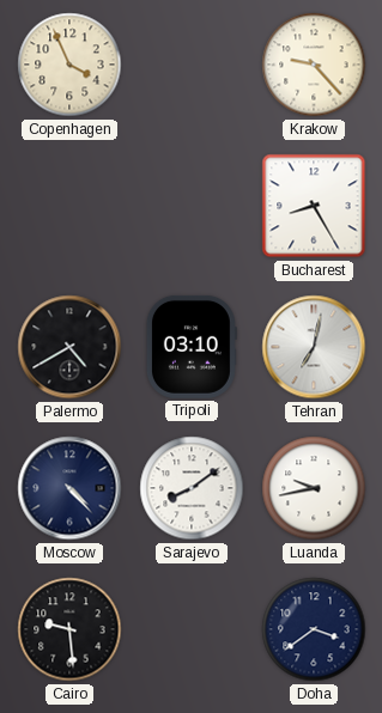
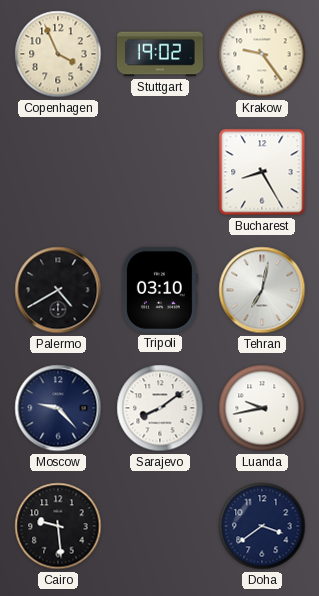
Stuttgart: none -> 19:02 (160, 54)
Krakow: 9:23 -> 9:24 (262, 54)
Moscow: 4:23 -> 9:23 (58, 408)
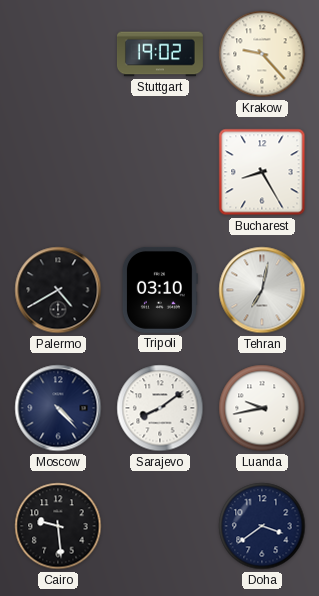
Copenhagen: 3:56 -> none (58, 54)
Krakow: 9:24 -> 9:23 (262, 54)
Moscow: 9:23 -> 4:23 (58, 408)
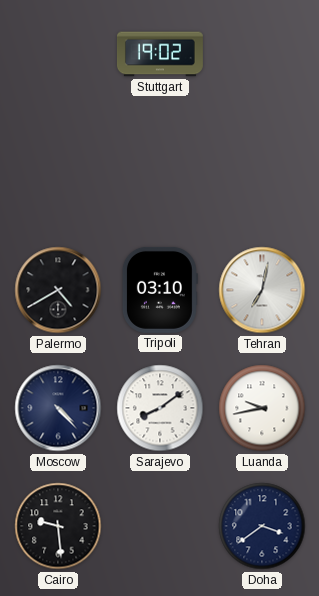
Krakow: 9:23 -> none (262, 54)
Bucharest: 8:25 -> none (262, 172)
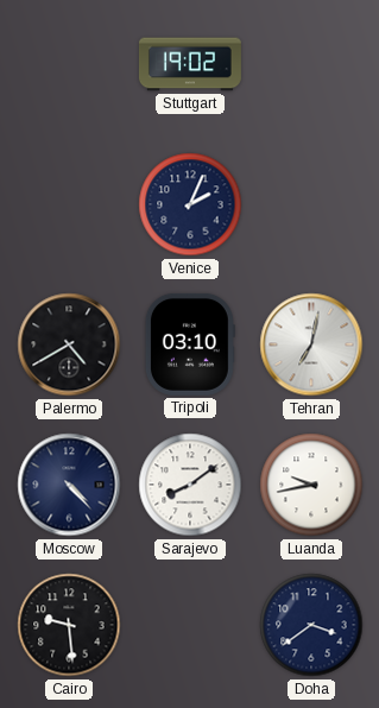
Venice: none -> 2:04 (190, 204)
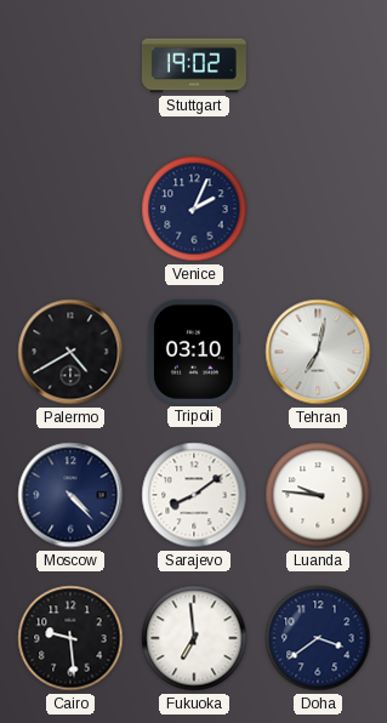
Luanda: 9:43 -> 9:46 (318, 495)
Fukuoka: none -> 6:59 (194, 638)
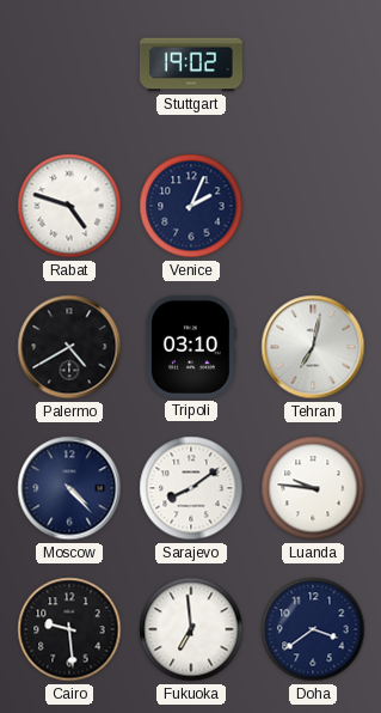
Rabat: none -> 4:48 (69, 206)
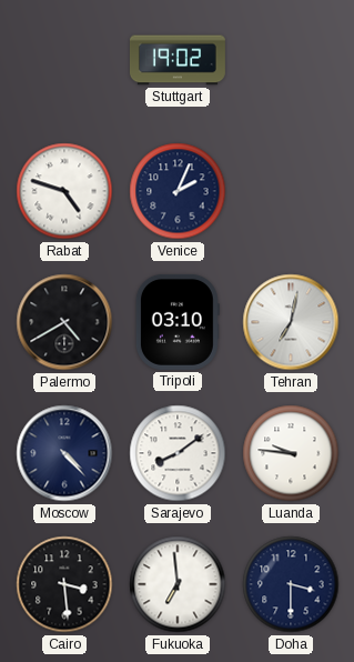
Cairo: 9:29 -> 3:29 (64, 584)
Doha: 3:39 -> 3:30 (291, 584)
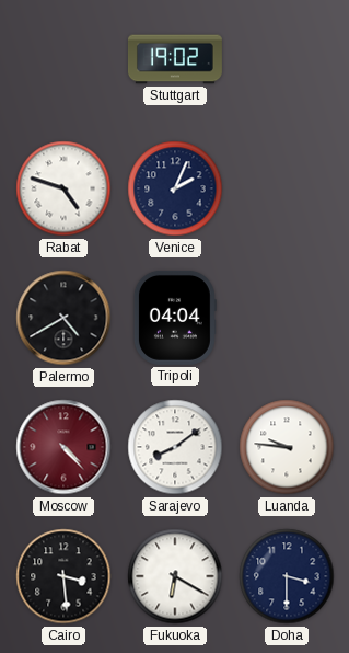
Tripoli: 03:10 -> 04:04 (175, 318)
Tehran: 7:02 -> none (291, 322)
Moscow dial: navy -> burgundy (63, 447)
Fukuoka: 6:59 -> 6:20 (175, 576)
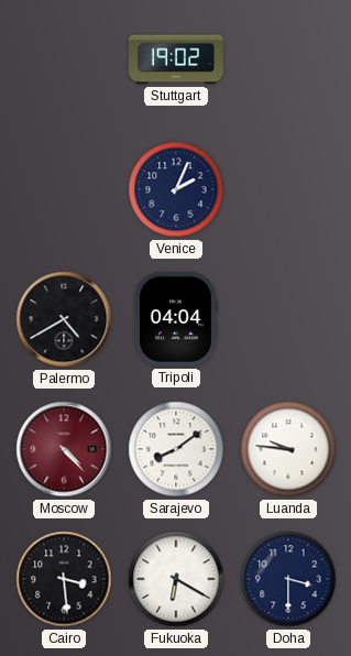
Rabat: 4:48 -> none (63, 188)
